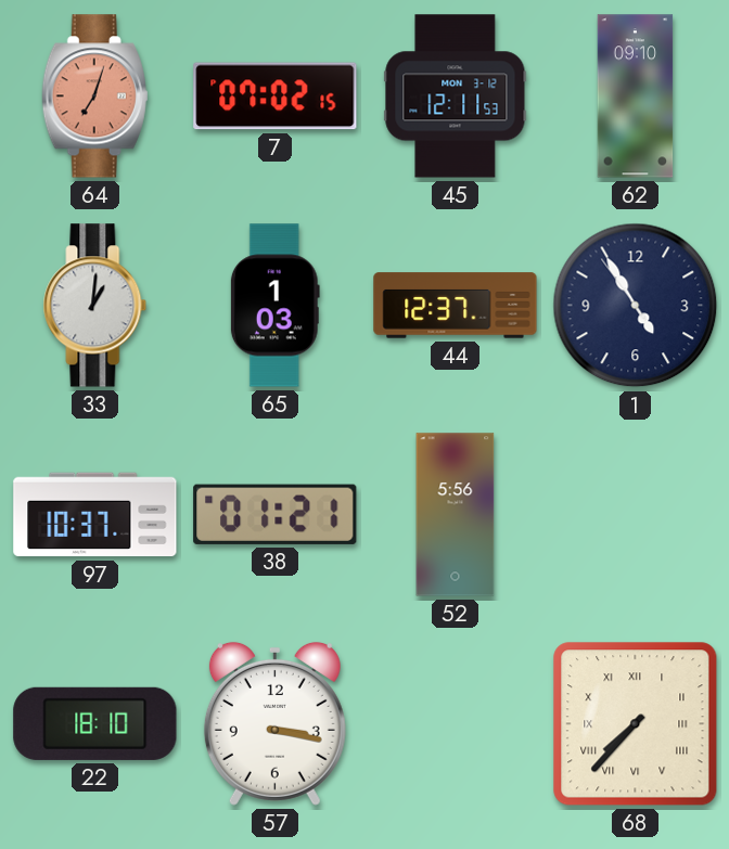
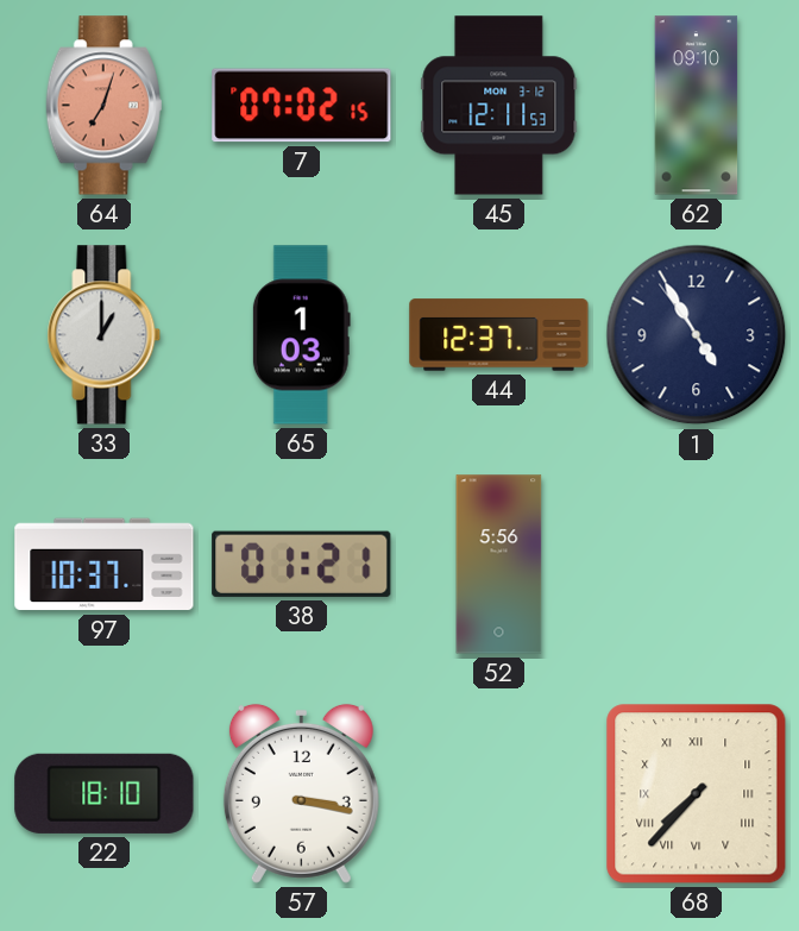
33: 1:01 -> 1:00 (105, 335)
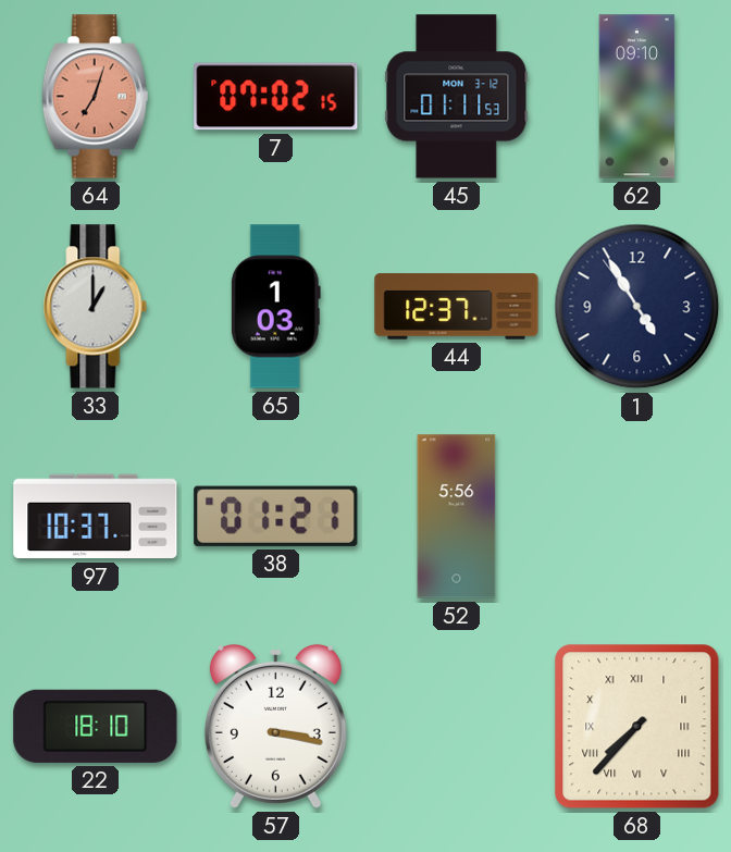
45: 12:11 -> 01:11 (457, 97)
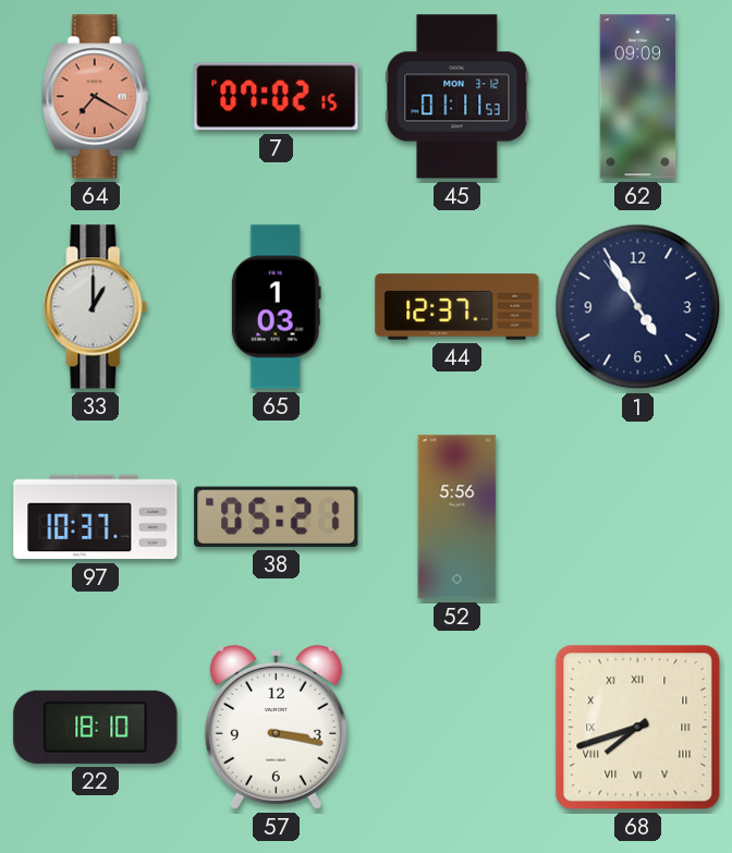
64: 7:03 -> 7:20 (95, 97)
62: 09:10 -> 09:09 (638, 97)
38: 01:21 -> 05:21 (277, 516)
68: 7:37 -> 7:42 (638, 728)
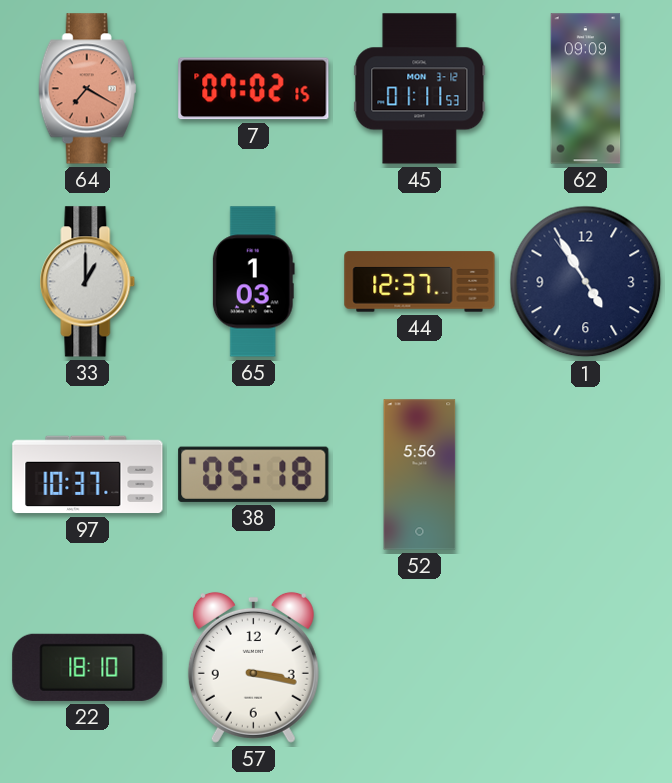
38: 05:21 -> 05:18 (254, 474)
68: 7:42 -> none (638, 728)
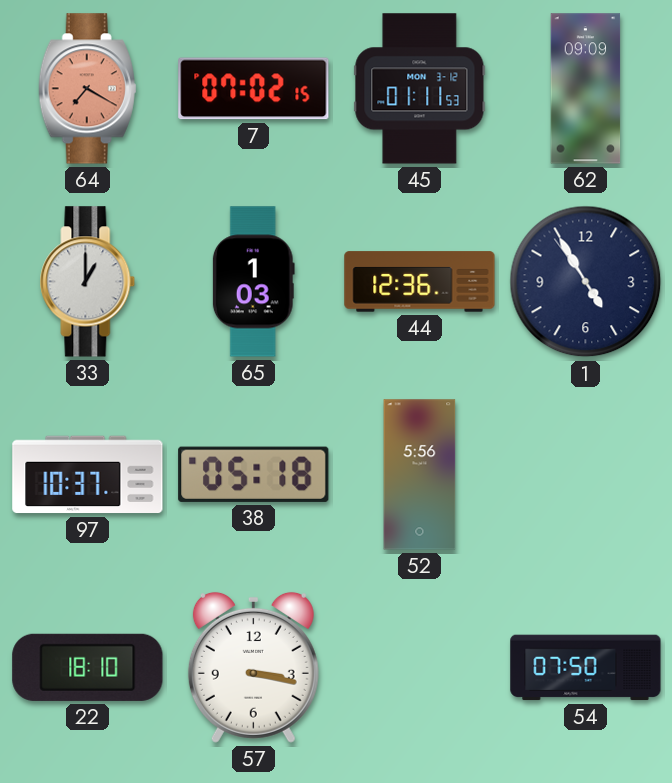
44: 12:37 -> 12:36 (420, 282)
54: none -> 07:50 (586, 668)
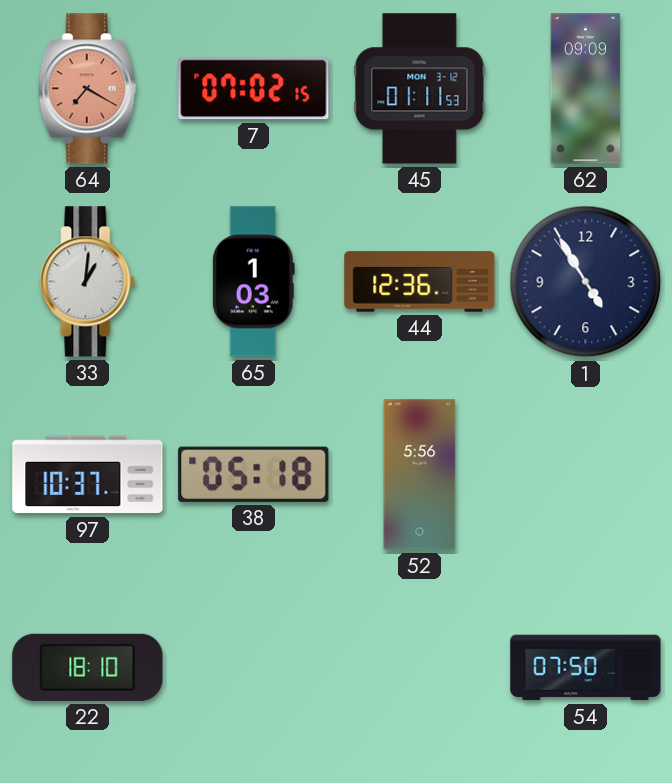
33: 1:00 -> 1:01 (88, 282)
57: 3:17 -> none (253, 667)
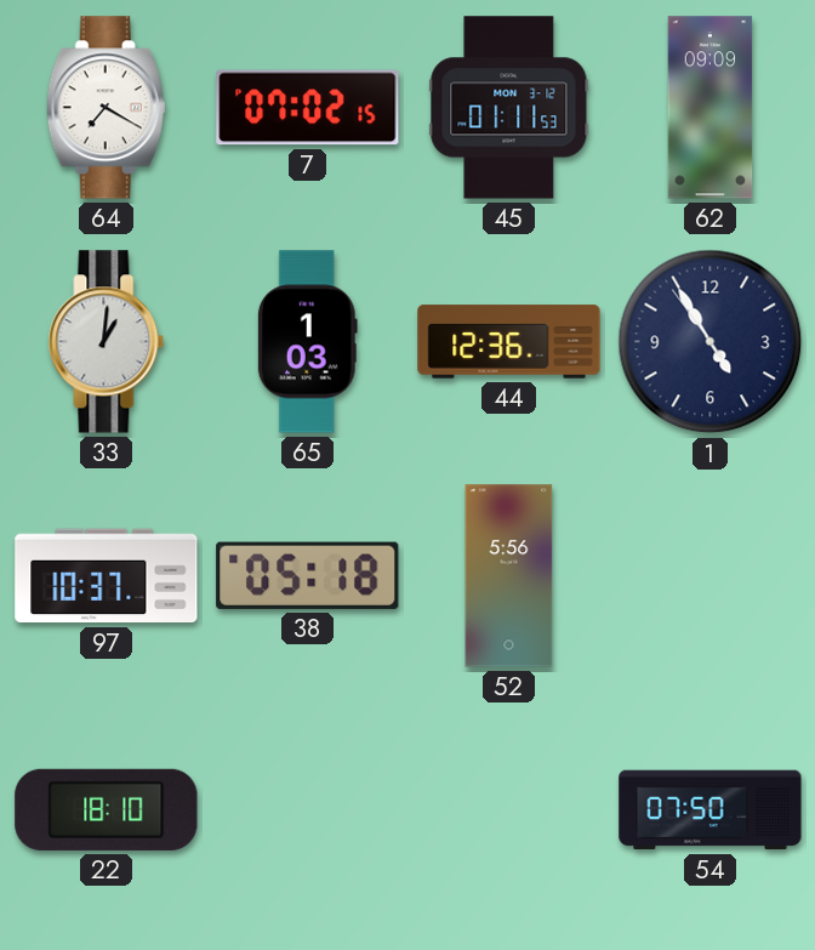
64 dial: salmon -> white (106, 108)
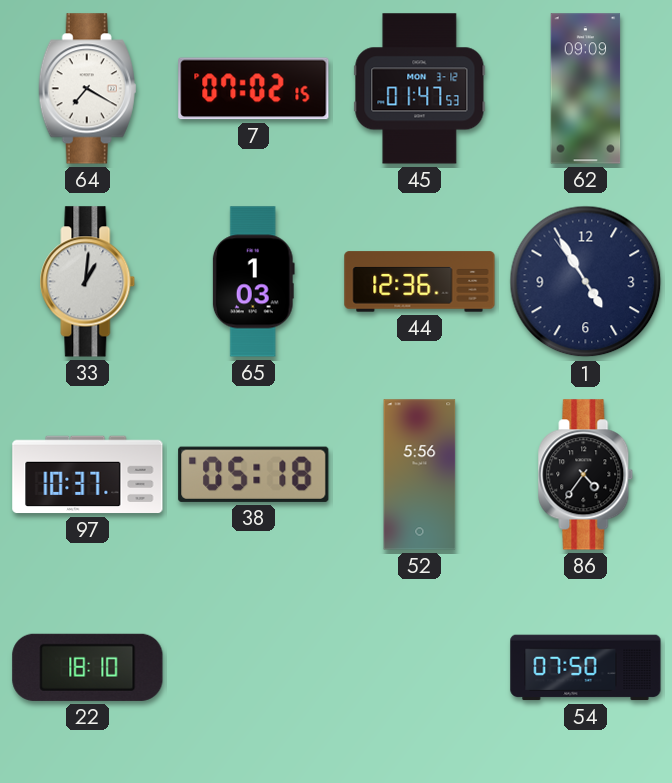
45: 01:11 -> 01:47 (420, 89)
86: none -> 4:36 (586, 475)
